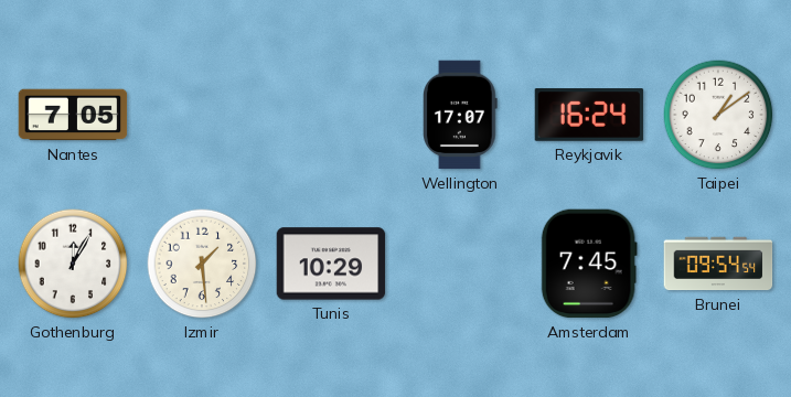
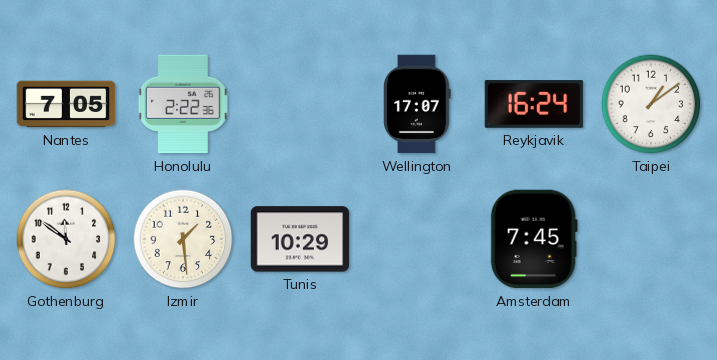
Honolulu: none -> 2:22 (183, 104)
Gothenburg: 12:05 -> 11:51 (66, 239)
Brunei: 09:54 -> none (718, 264)
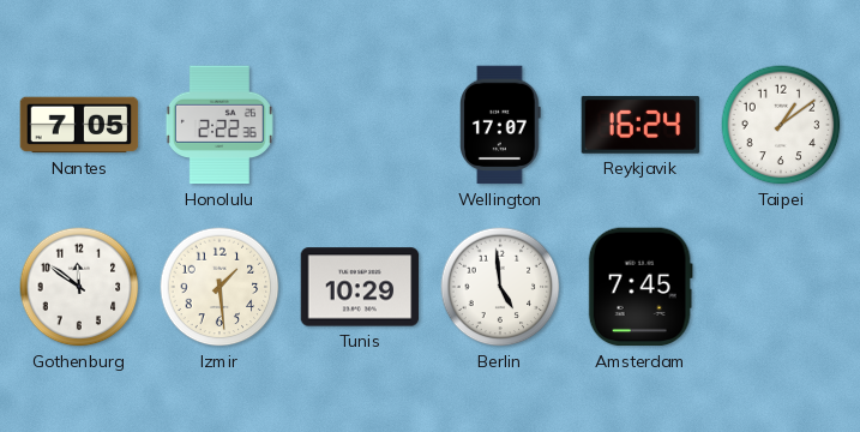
Berlin: none -> 4:59 (500, 287)
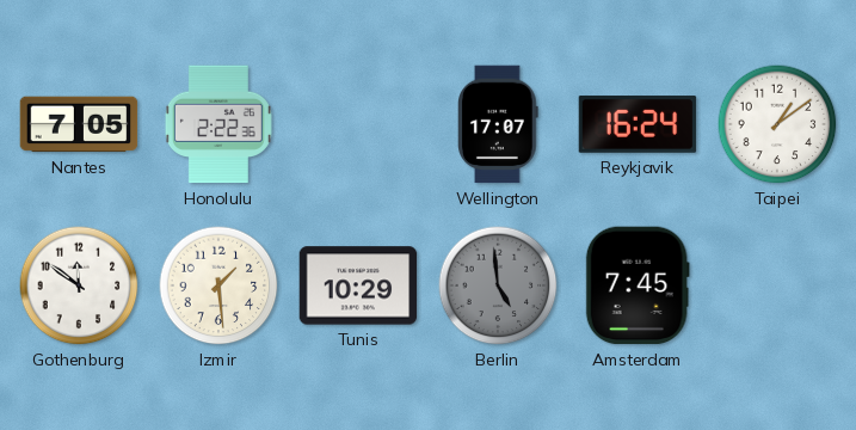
Berlin dial: white -> grey (498, 285)
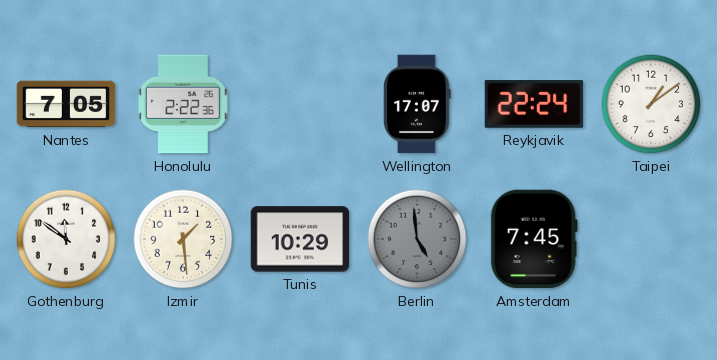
Reykjavik: 16:24 -> 22:24 (534, 104)
